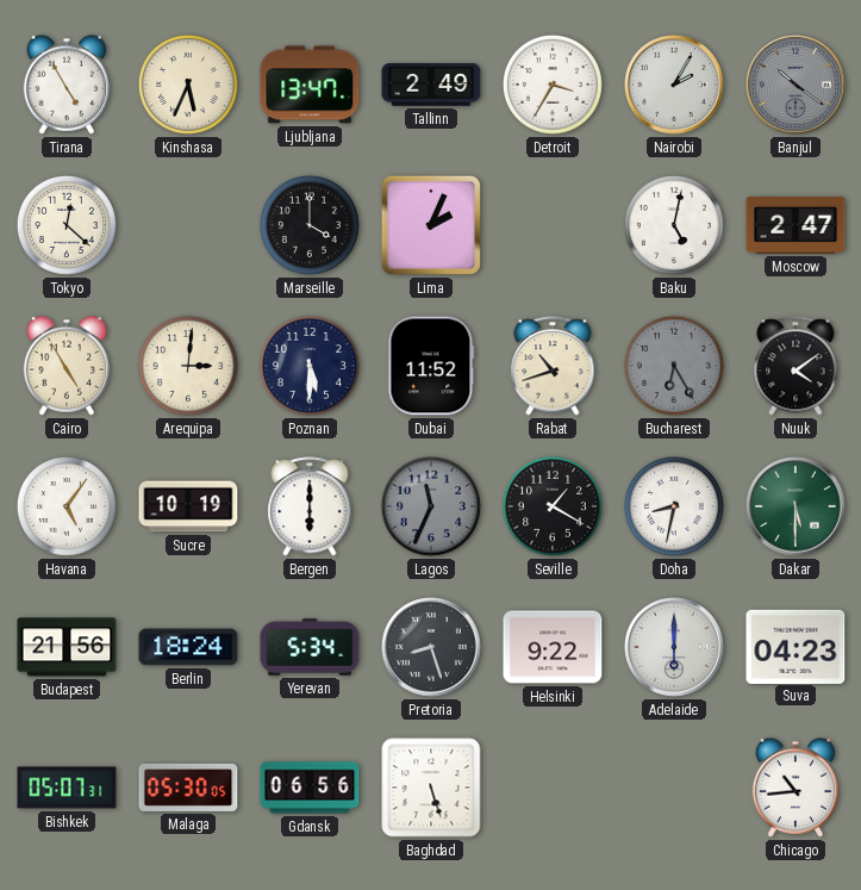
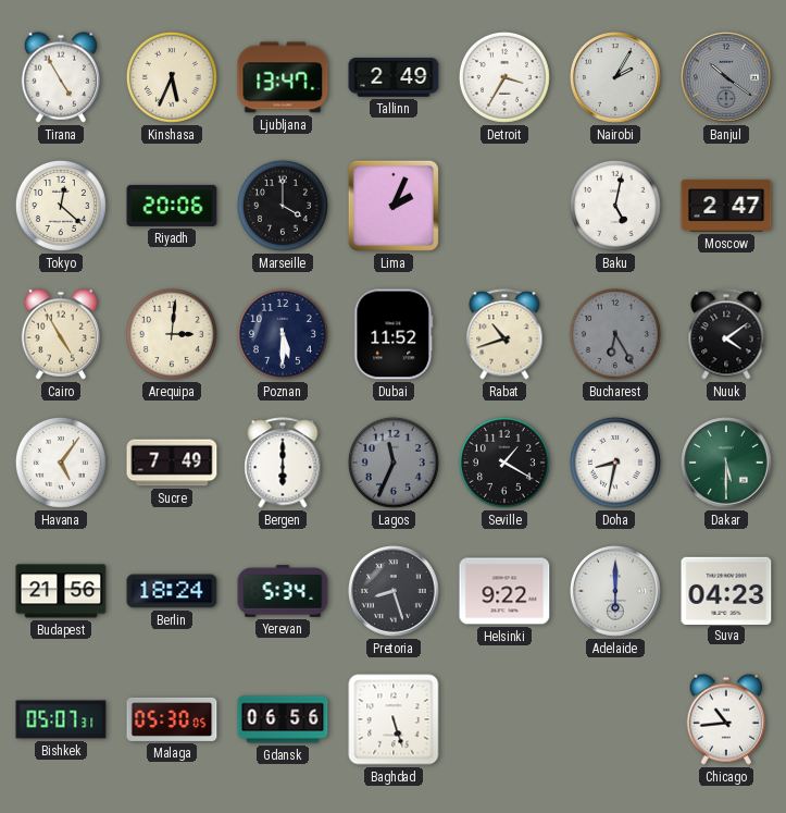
Riyadh: none -> 20:06 (172, 206)
Sucre: 10:19 -> 7:49 (172, 463)
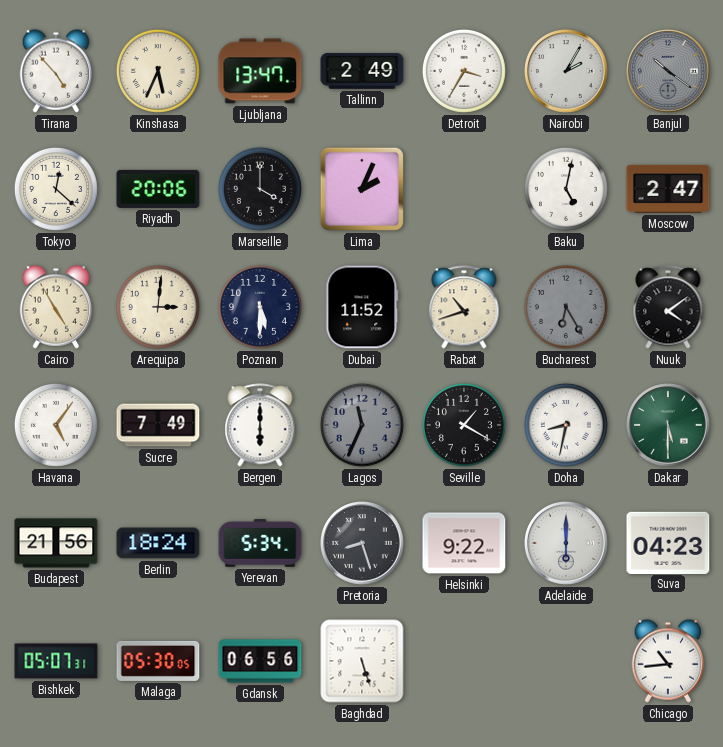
Tirana: 4:55 -> 4:53 (56, 71)
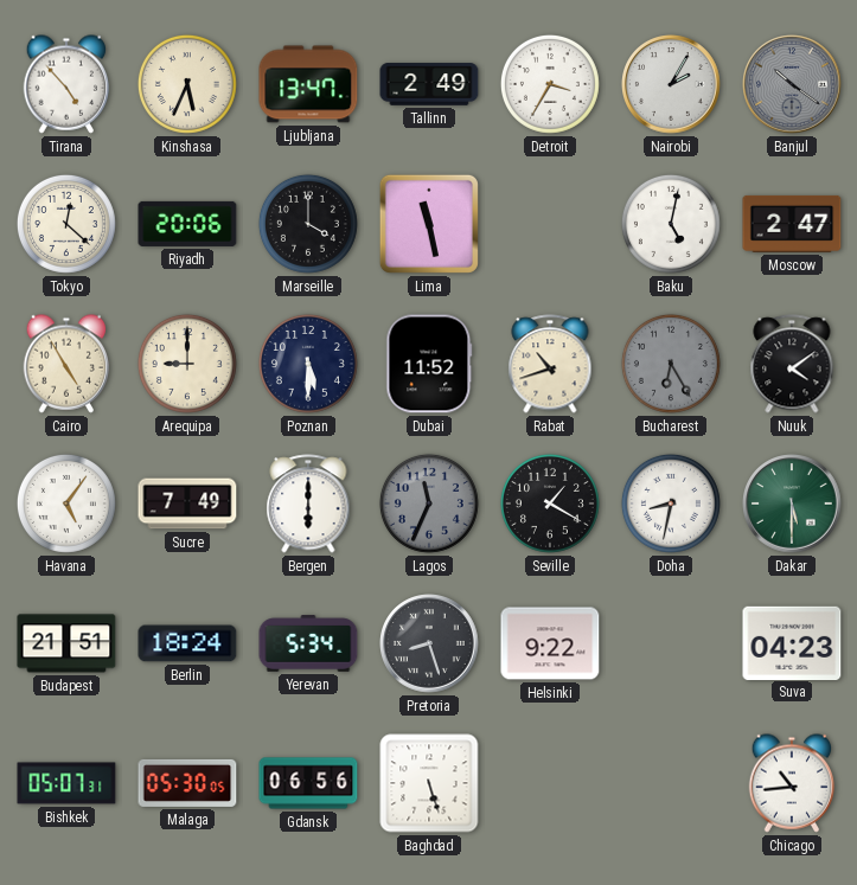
Lima: 2:04 -> 11:28 (429, 224)
Arequipa: 3:01 -> 9:00 (187, 364)
Budapest: 21:56 -> 21:51 (66, 643)
Adelaide: 6:00 -> none (567, 544)
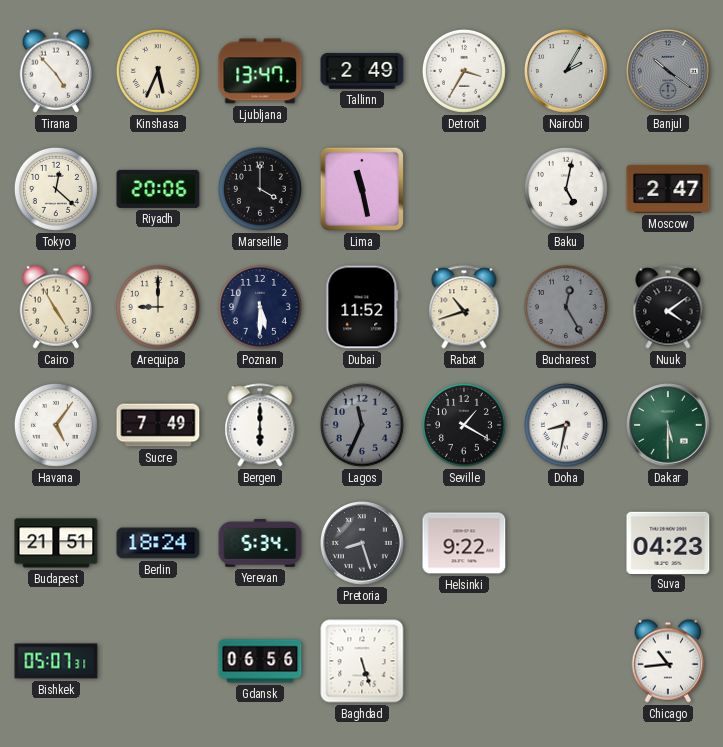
Bucharest: 6:25 -> 12:25 (566, 307)
Malaga: 05:30 -> none (187, 783)
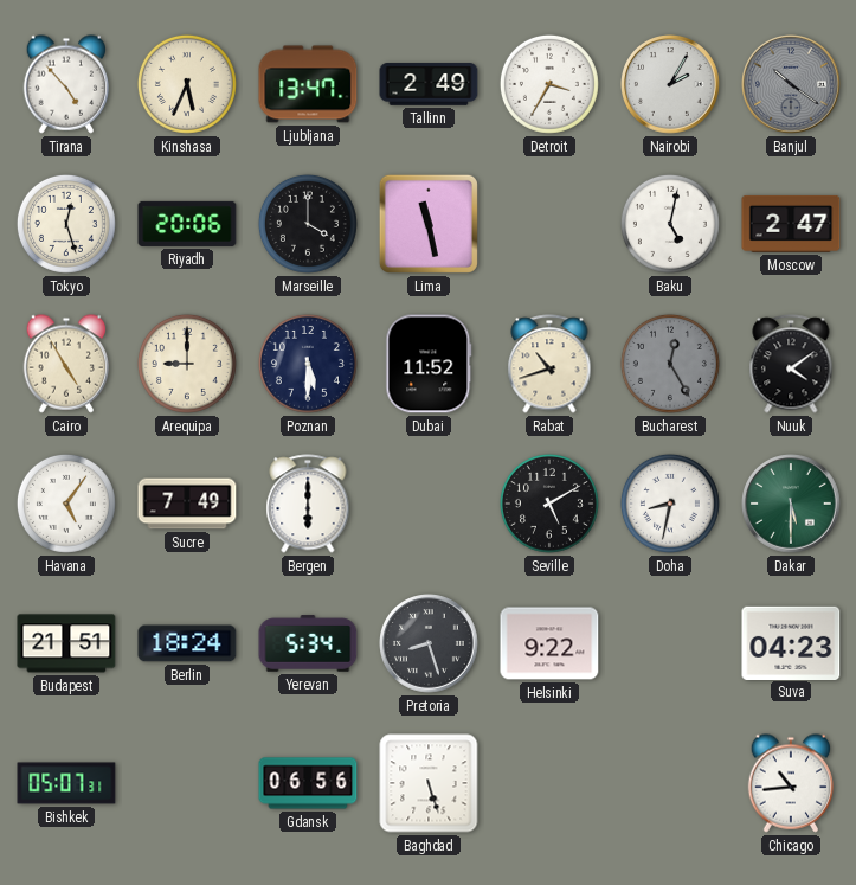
Tokyo: 12:22 -> 12:27 (66, 224)
Lagos: 11:34 -> none (362, 425)
Seville: 1:20 -> 5:10 (549, 504)
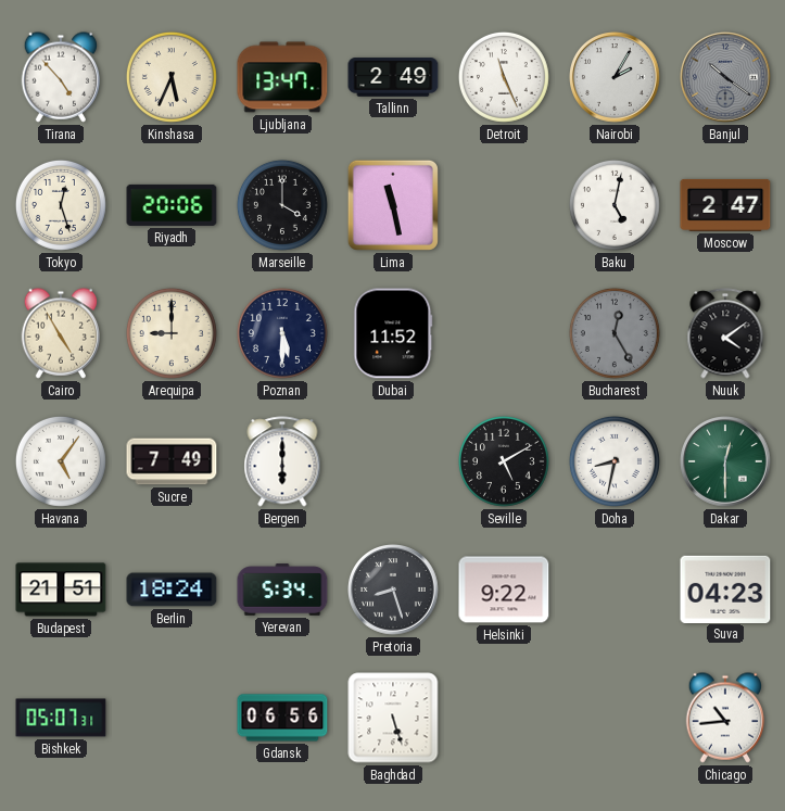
Detroit: 3:35 -> 11:26 (504, 77)
Rabat: 10:42 -> none (549, 364)
Dakar: 5:30 -> 12:30 (726, 462)
